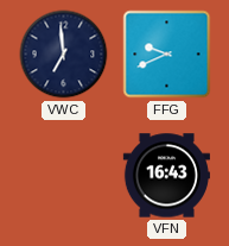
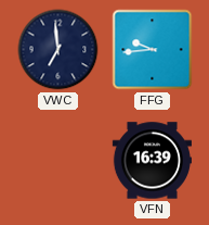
FFG: 9:41 -> 9:44 (153, 50)
VFN: 16:43 -> 16:39 (152, 161)
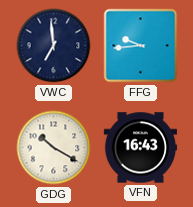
GDG: none -> 10:20 (54, 148)
VFN: 16:39 -> 16:43 (140, 148)
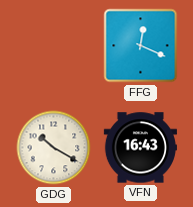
VWC: 6:59 -> none (54, 46)
FFG: 9:44 -> 12:19 (141, 46)
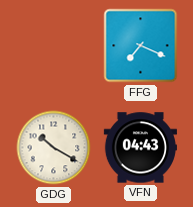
FFG: 12:19 -> 7:19 (141, 46)
VFN: 16:43 -> 04:43 (140, 148)
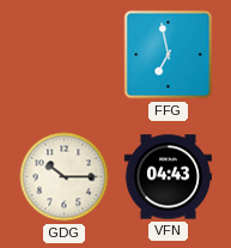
FFG: 7:19 -> 6:58 (169, 55)
GDG: 10:20 -> 10:15 (65, 177)
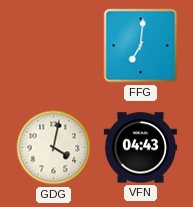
FFG: 6:58 -> 7:01 (141, 46)
GDG: 10:15 -> 4:02 (54, 148)
